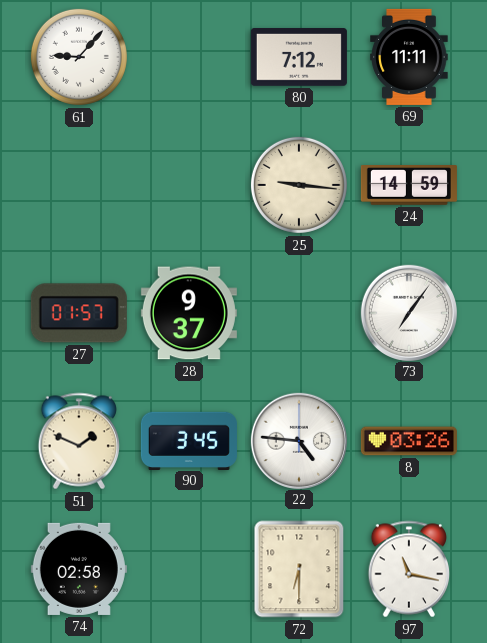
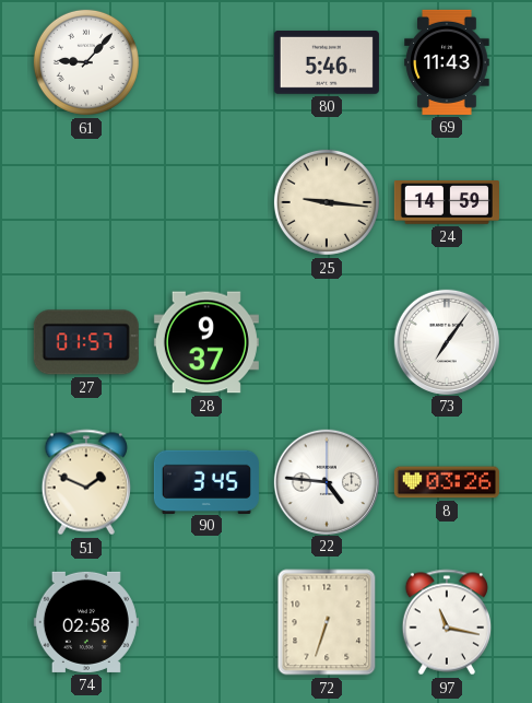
80: 7:12 -> 5:46 (327, 63)
69: 11:11 -> 11:43 (447, 62)
72: 6:30 -> 6:33 (327, 622)
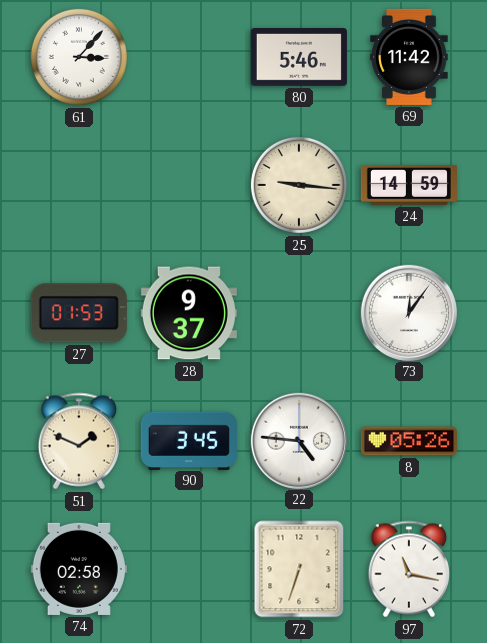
61: 9:07 -> 3:07 (79, 57)
69: 11:43 -> 11:42 (409, 57)
27: 01:57 -> 01:53 (79, 313)
73: 7:06 -> 12:06 (408, 312)
8: 03:26 -> 05:26 (409, 441)
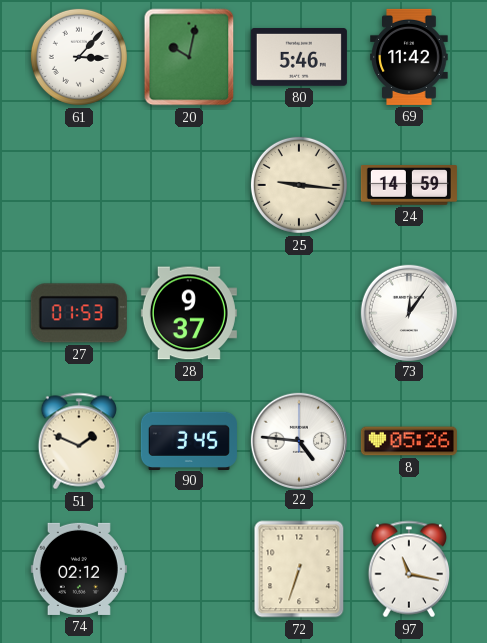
20: none -> 10:02 (189, 57)
74: 02:58 -> 02:12 (79, 569)
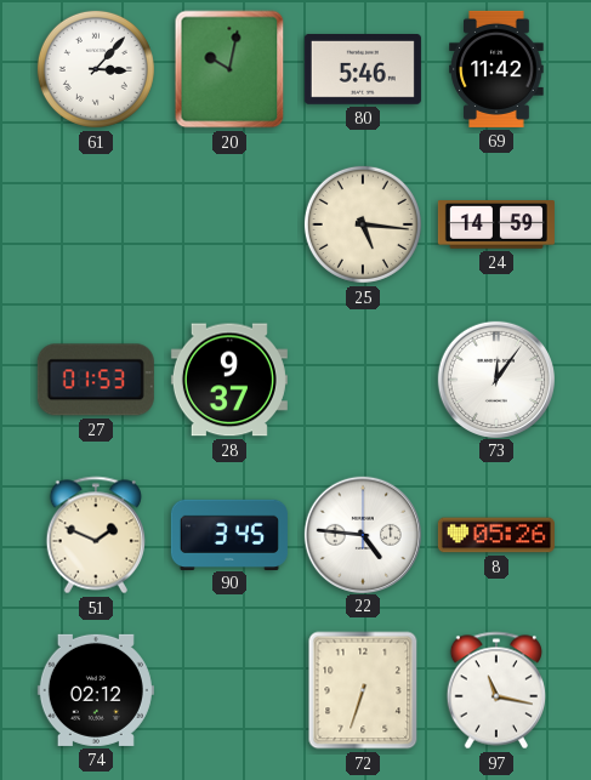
25: 9:16 -> 5:16 (363, 224)
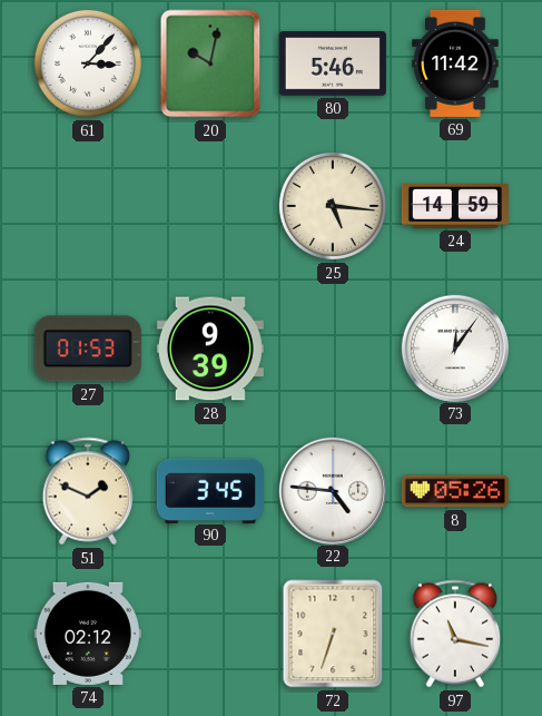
28: 9:37 -> 9:39 (210, 349)
